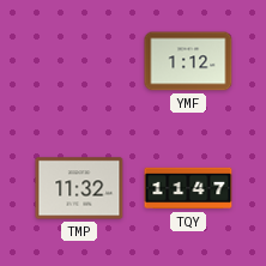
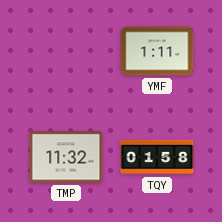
YMF: 1:12 -> 1:11 (157, 51)
TQY: 11:47 -> 01:58 (157, 157)
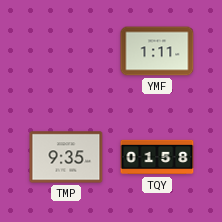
TMP: 11:32 -> 9:35 (66, 157)
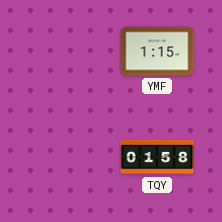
YMF: 1:11 -> 1:15 (157, 51)
TMP: 9:35 -> none (66, 157)
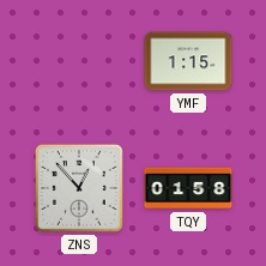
ZNS: none -> 12:53 (79, 188)
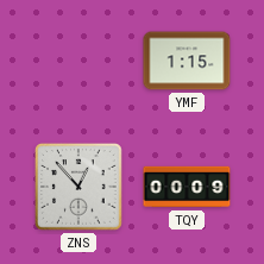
TQY: 01:58 -> 00:09 (187, 187)
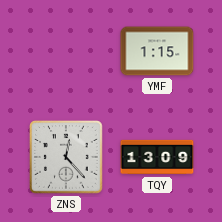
ZNS: 12:53 -> 12:23 (66, 157)
TQY: 00:09 -> 13:09 (157, 157)
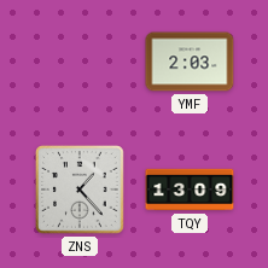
YMF: 1:15 -> 2:03 (190, 62)
ZNS: 12:23 -> 1:23 (80, 190)
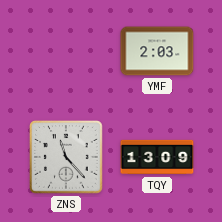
ZNS: 1:23 -> 11:23 (66, 157)
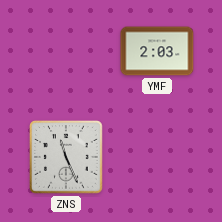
ZNS: 11:23 -> 11:26 (66, 157)
TQY: 13:09 -> none (157, 157)
